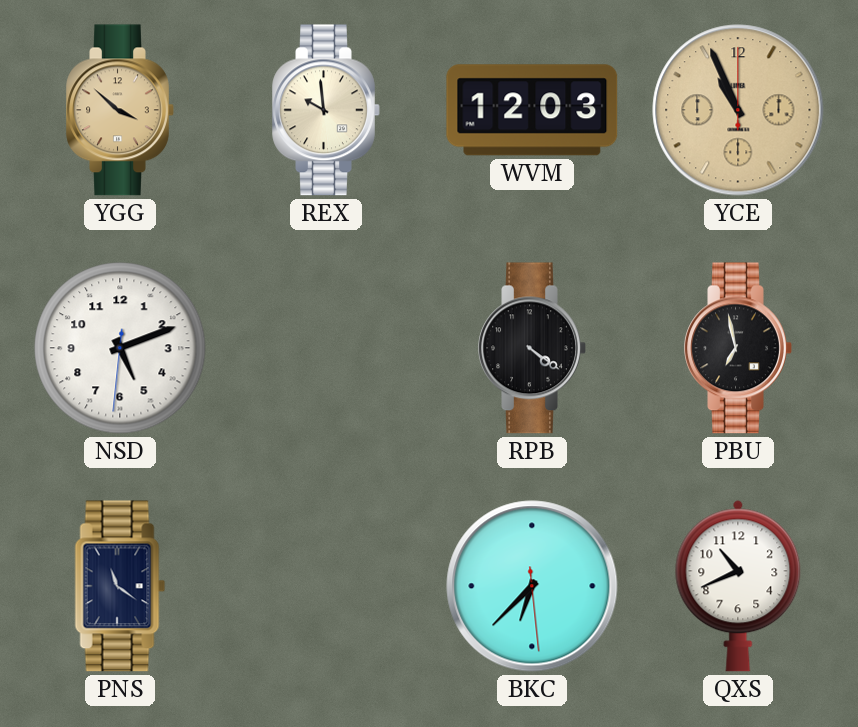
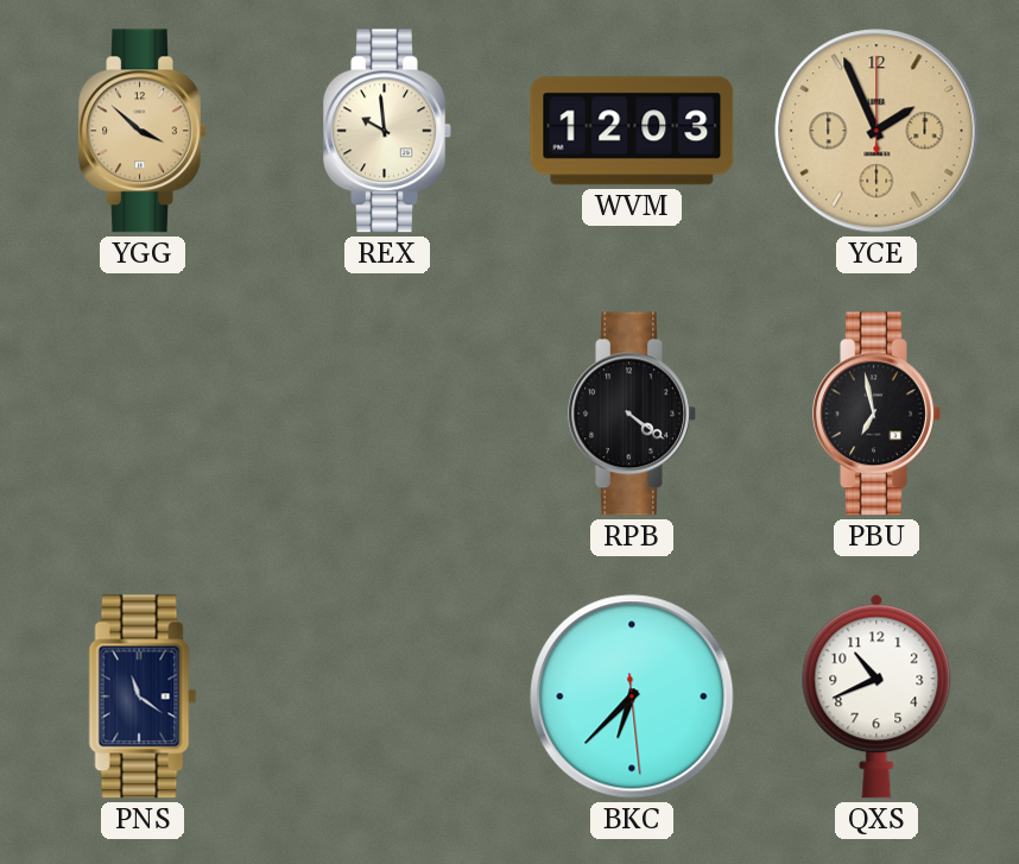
YCE: 10:56 -> 1:56 (876, 131)
NSD: 5:11 -> none (120, 348)
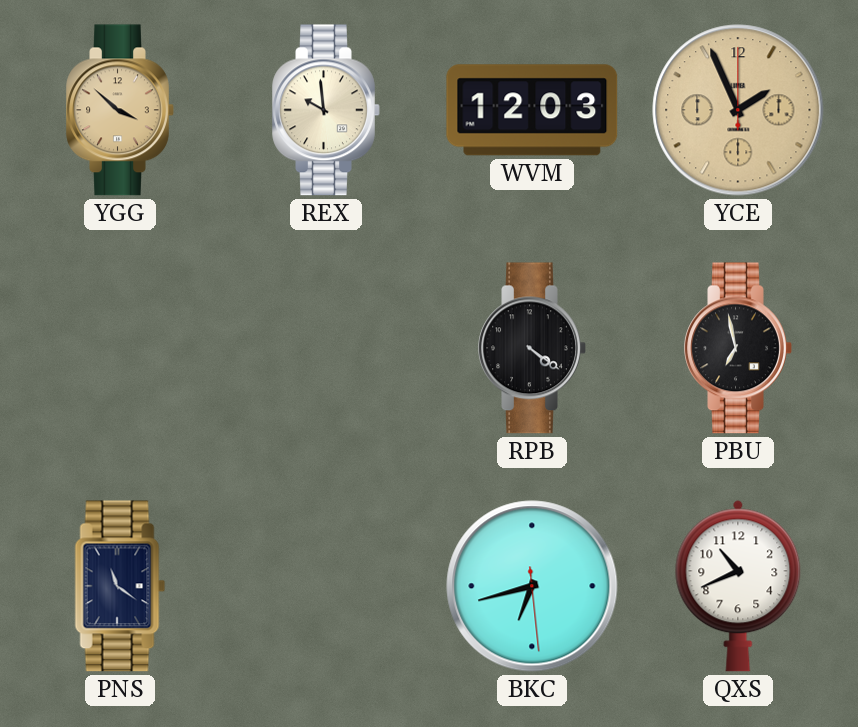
BKC: 6:37 -> 6:42 (532, 586)
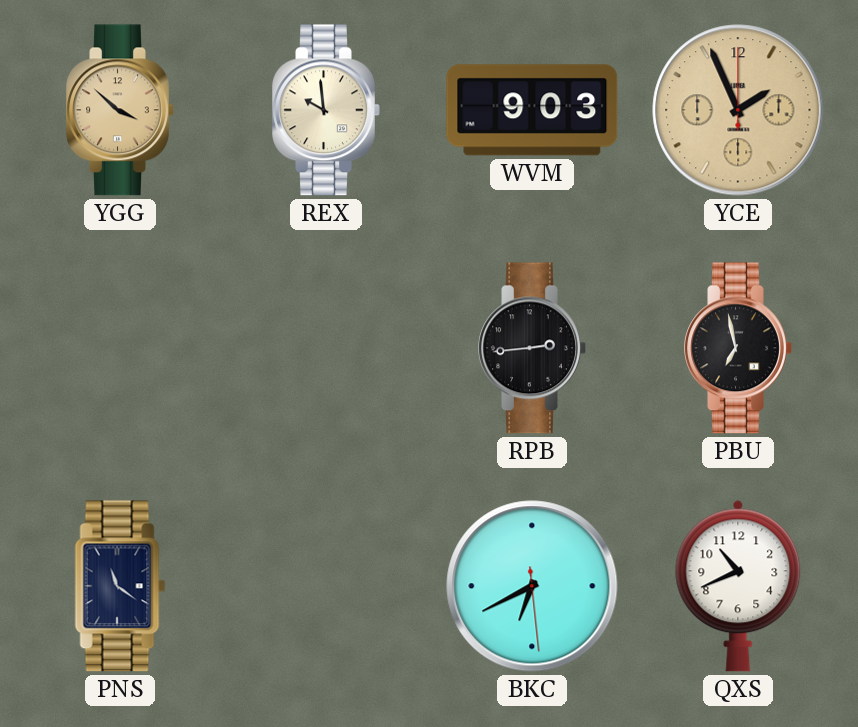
WVM: 12:03 -> 9:03 (532, 110)
RPB: 4:21 -> 2:44 (532, 348)
BKC: 6:42 -> 6:40 (532, 586)
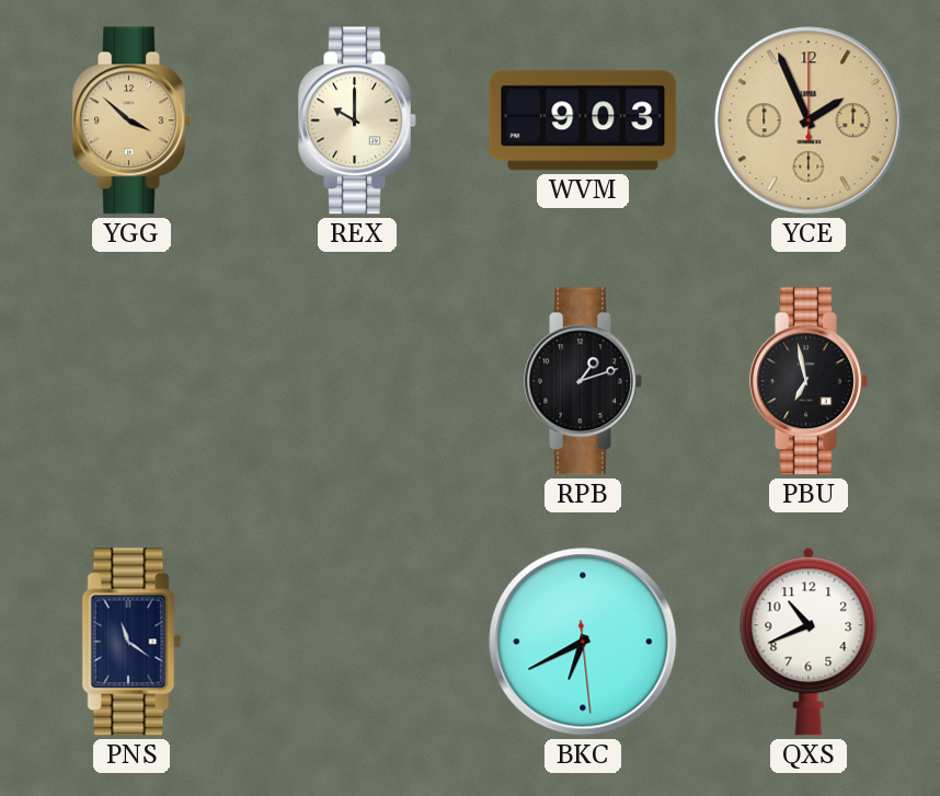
REX: 9:59 -> 10:00 (357, 120)
RPB: 2:44 -> 1:12 (583, 381)
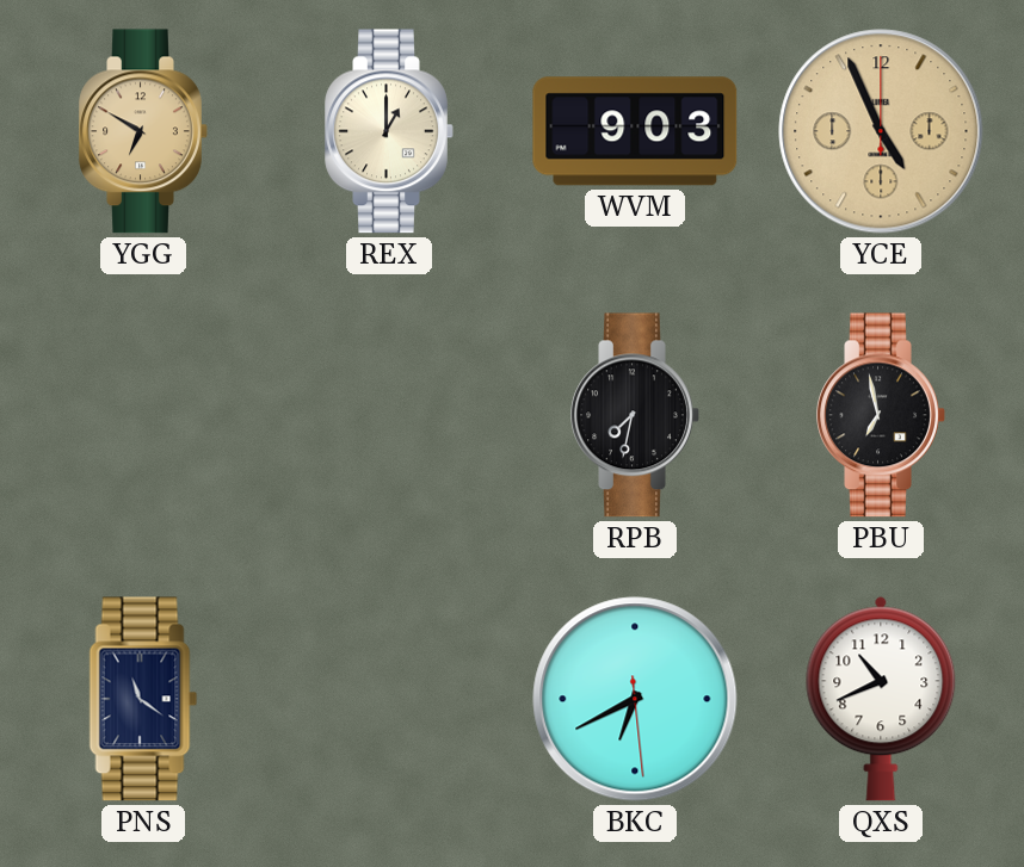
YGG: 3:52 -> 6:50 (143, 131)
REX: 10:00 -> 1:00 (389, 131)
YCE: 1:56 -> 4:56 (881, 131)
RPB: 1:12 -> 7:32 (635, 415)
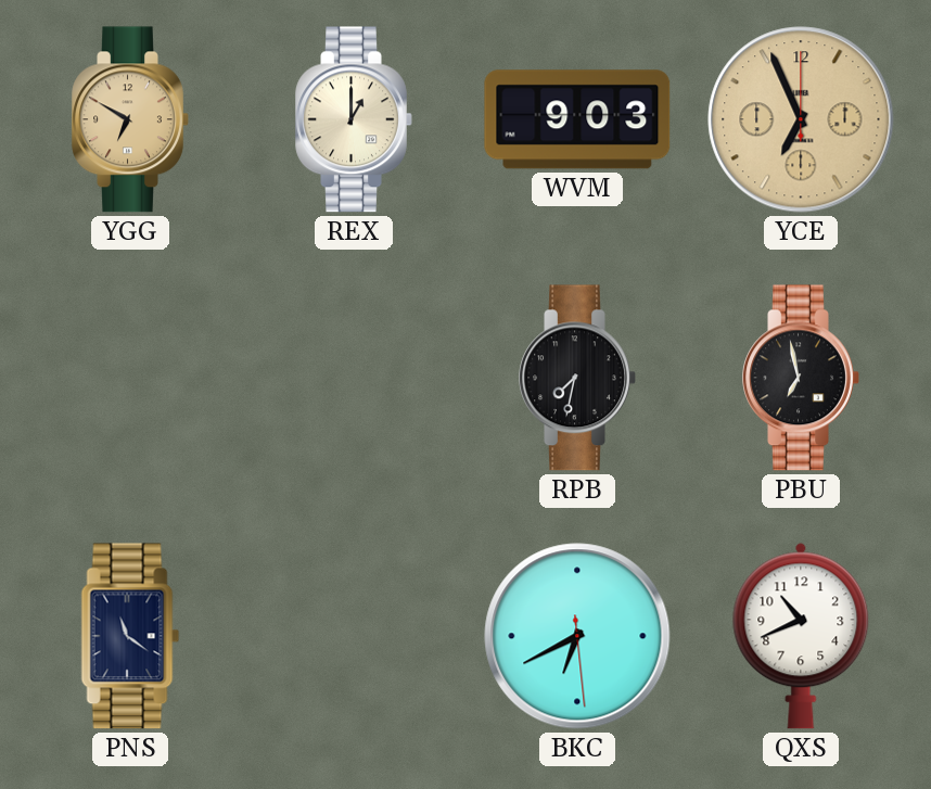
YCE: 4:56 -> 6:56 (801, 119)
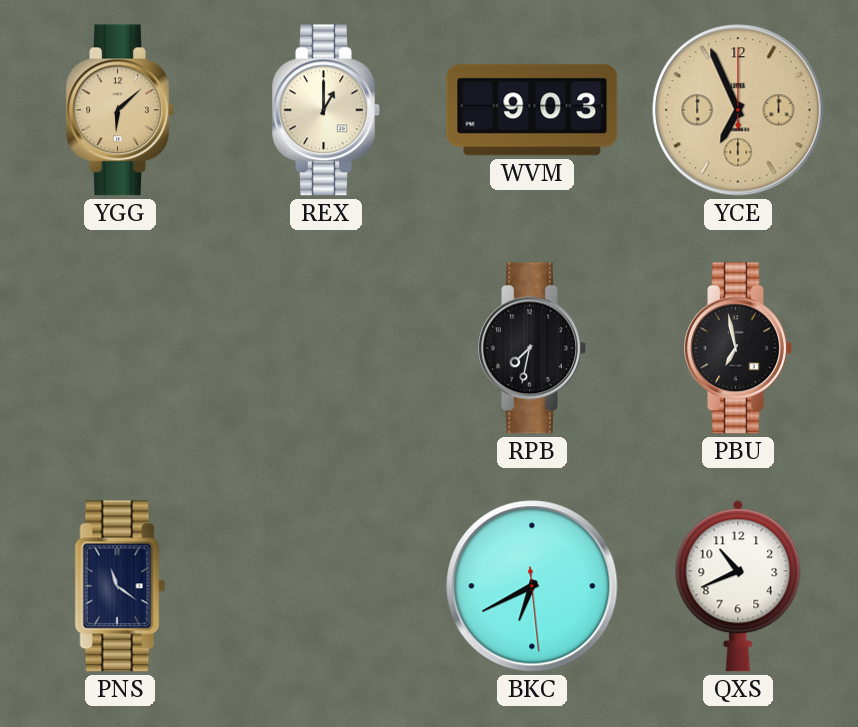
YGG: 6:50 -> 6:08 (120, 110)
